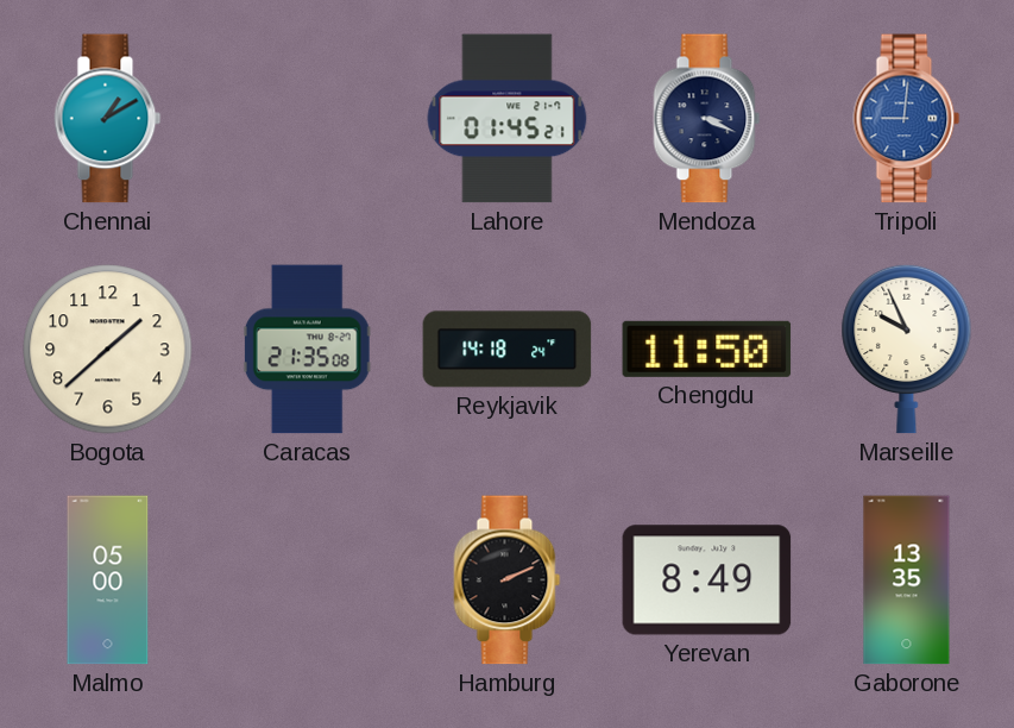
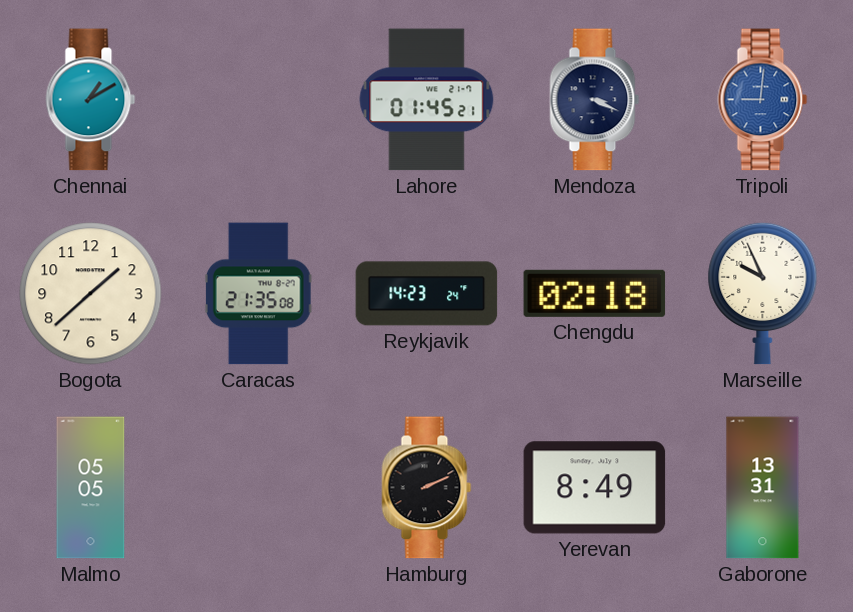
Reykjavik: 14:18 -> 14:23 (427, 294)
Chengdu: 11:50 -> 02:18 (595, 293)
Malmo: 05:00 -> 05:05 (91, 488)
Gaborone: 13:35 -> 13:31 (763, 488)
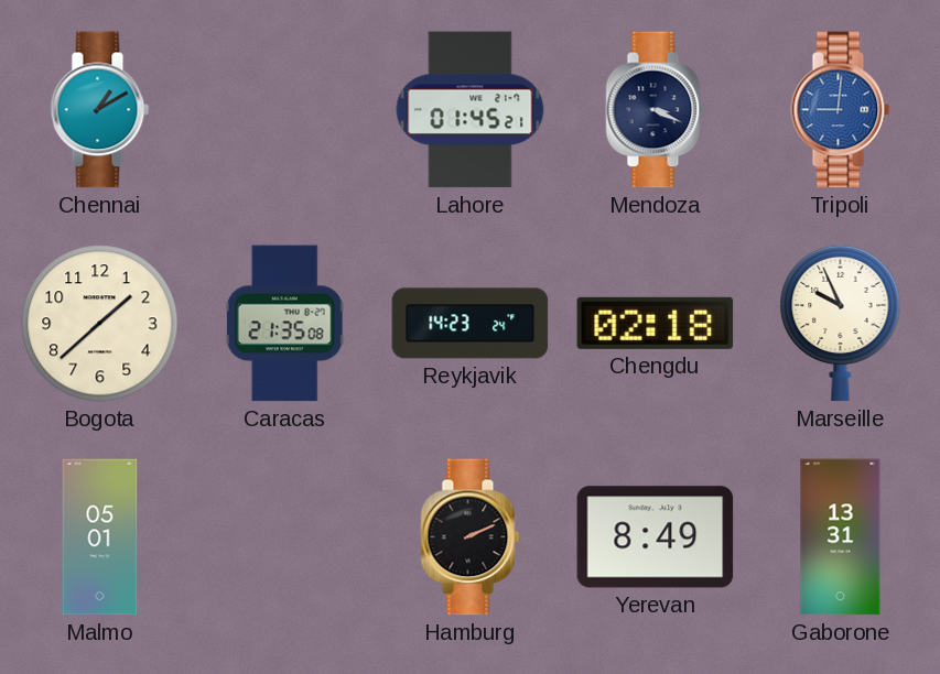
Malmo: 05:05 -> 05:01 (100, 537)
